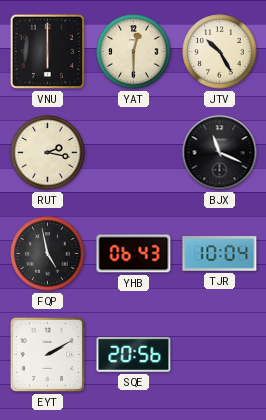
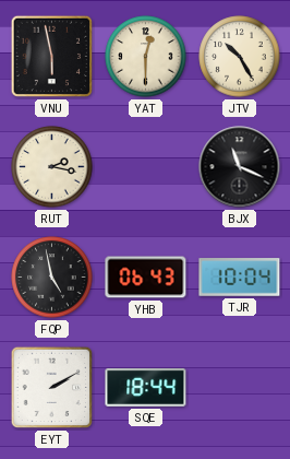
VNU: 6:00 -> 5:58 (52, 57)
SQE: 20:56 -> 18:44 (146, 388)
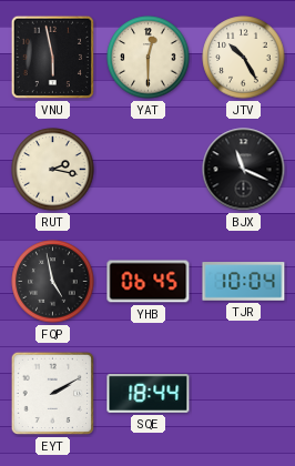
YHB: 06:43 -> 06:45 (149, 282)
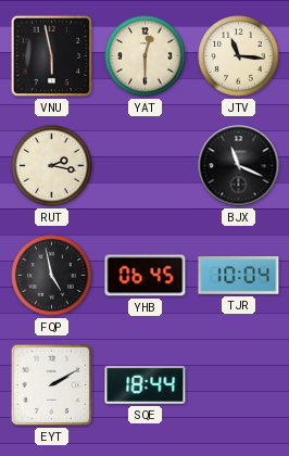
JTV: 10:25 -> 11:16 (239, 56)
